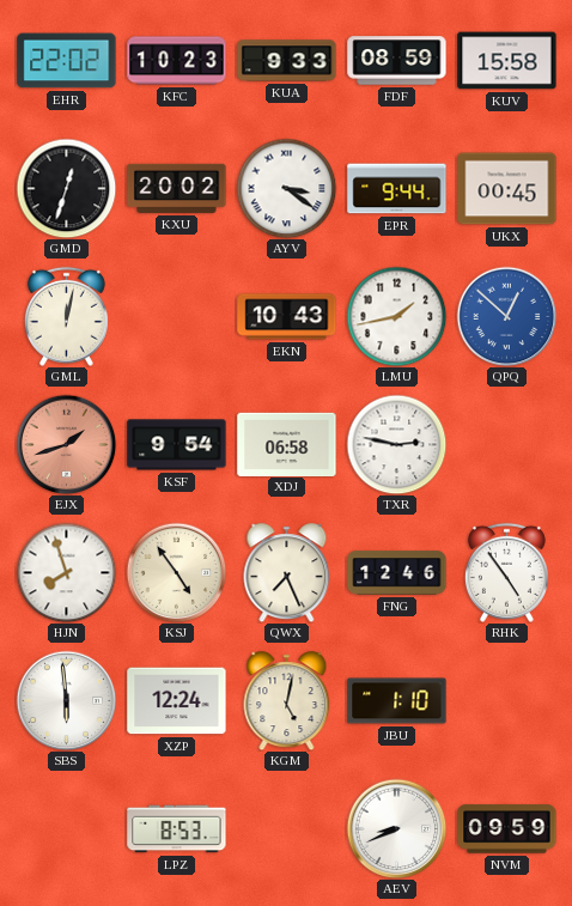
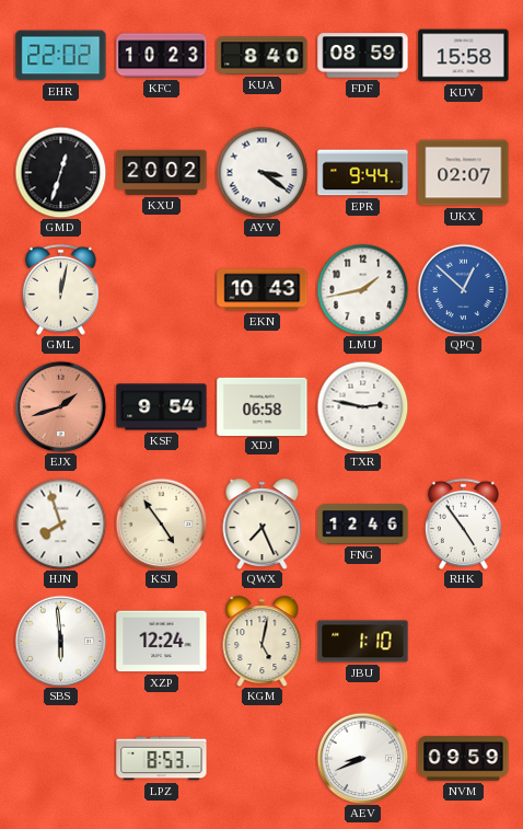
KUA: 9:33 -> 8:40 (263, 56)
UKX: 00:45 -> 02:07 (464, 173)
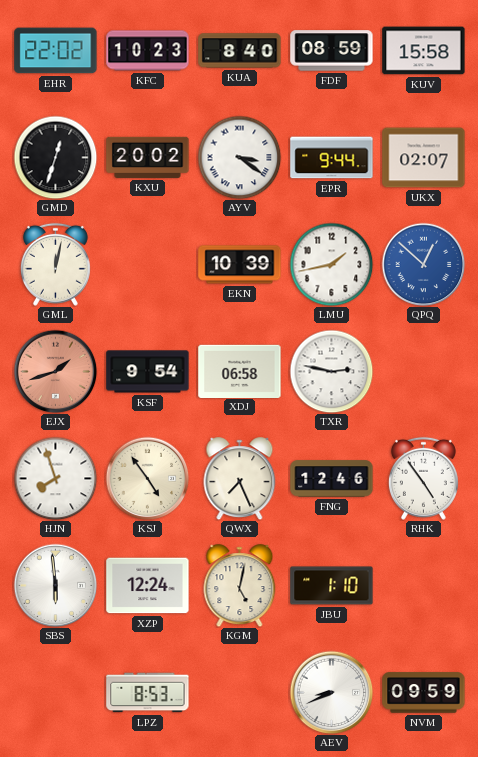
EKN: 10:43 -> 10:39 (240, 265)
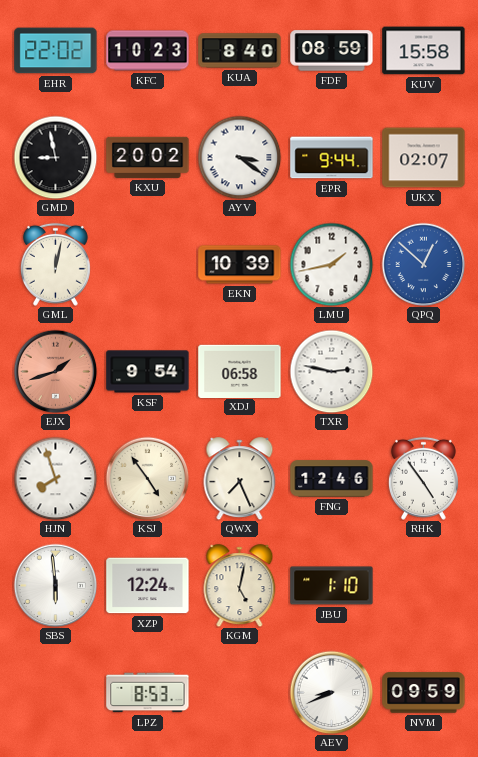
GMD: 12:33 -> 8:58 (55, 157)
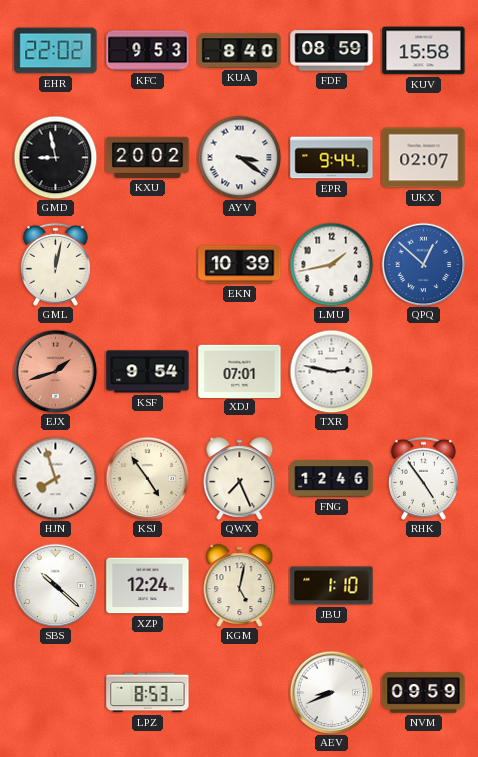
KFC: 10:23 -> 9:53 (148, 51)
XDJ: 06:58 -> 07:01 (240, 371)
SBS: 5:59 -> 10:22 (55, 585)
